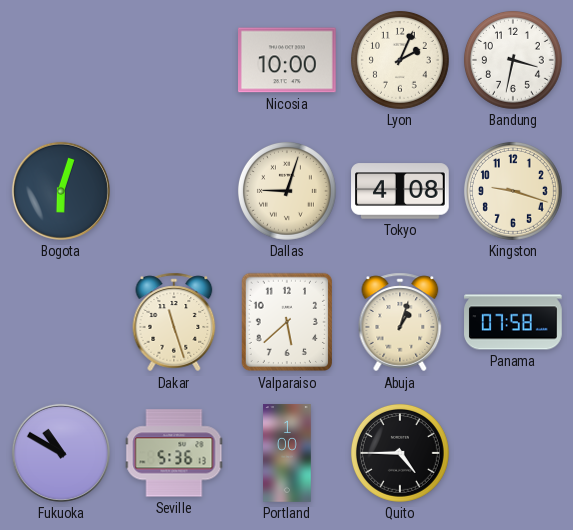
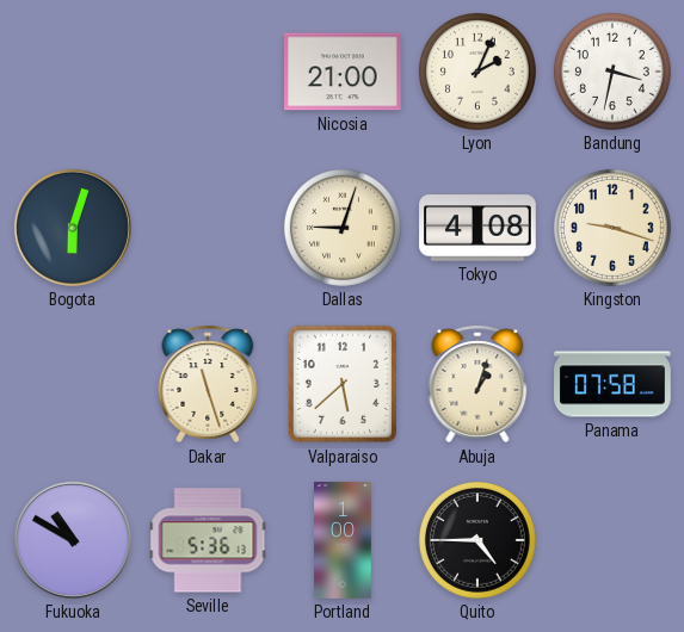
Nicosia: 10:00 -> 21:00 (344, 72)
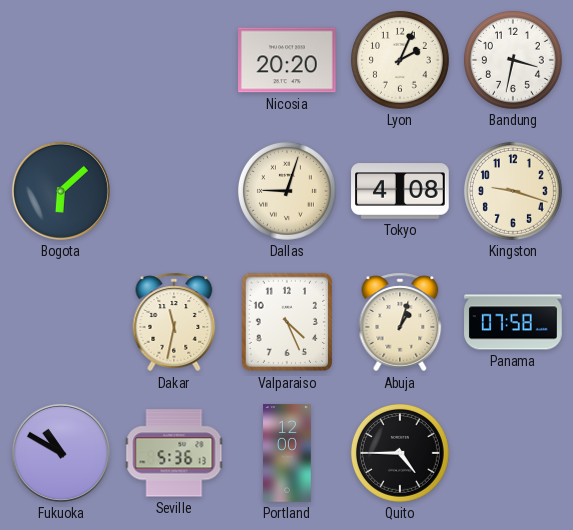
Nicosia: 21:00 -> 20:20 (288, 60)
Bogota: 6:03 -> 6:08 (61, 191)
Dakar: 11:27 -> 11:32 (174, 322)
Valparaiso: 5:38 -> 4:26 (286, 322)
Portland: 1:00 -> 12:00 (288, 453)
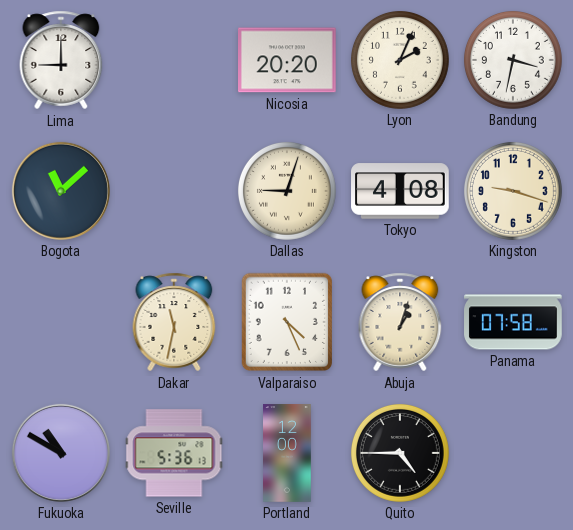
Lima: none -> 9:00 (61, 60)
Bogota: 6:08 -> 11:08 (61, 191)
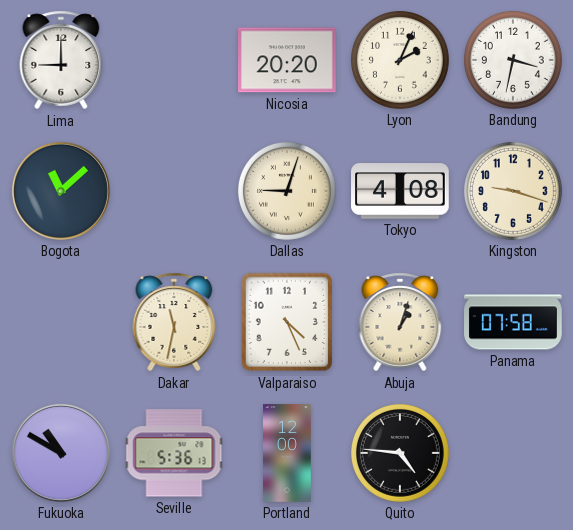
Quito: 4:45 -> 4:46 (400, 453)
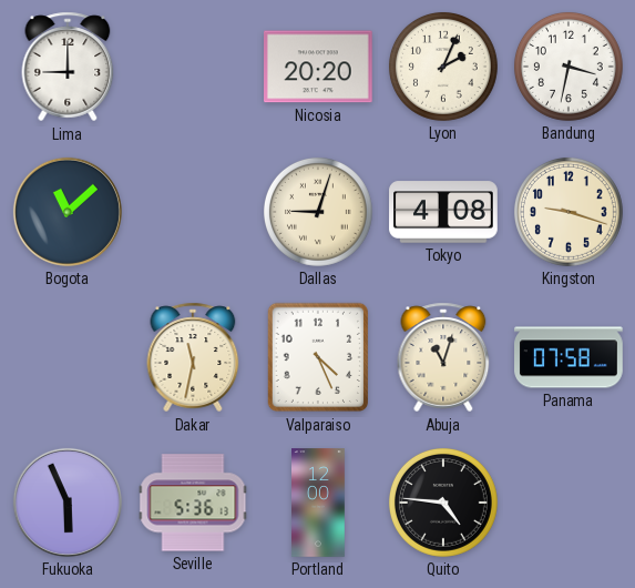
Abuja: 1:03 -> 11:03 (443, 357)
Fukuoka: 10:50 -> 5:56 (68, 503)
